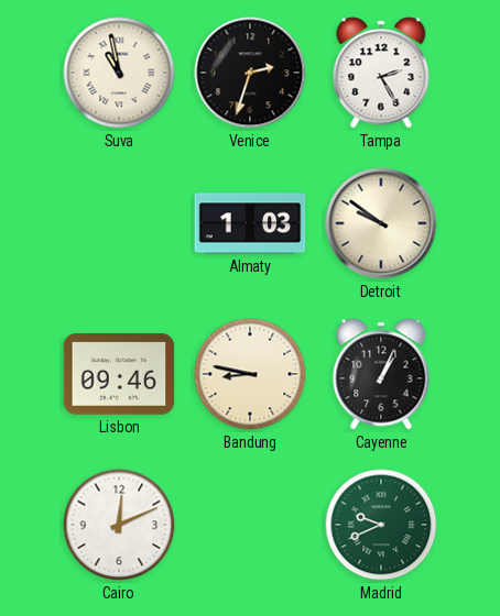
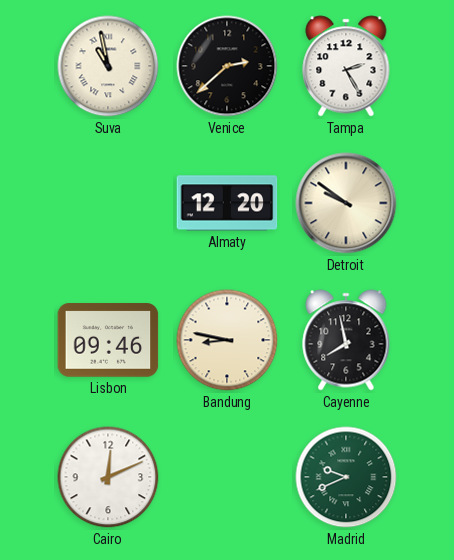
Venice: 2:33 -> 2:38 (227, 66)
Almaty: 1:03 -> 12:20 (227, 203)
Cayenne: 1:04 -> 7:58 (346, 340)
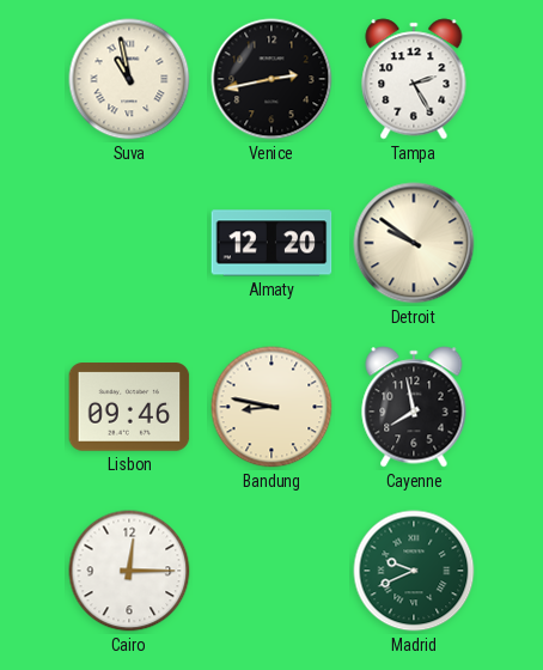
Venice: 2:38 -> 2:43 (271, 79)
Cairo: 12:11 -> 12:15 (129, 571)
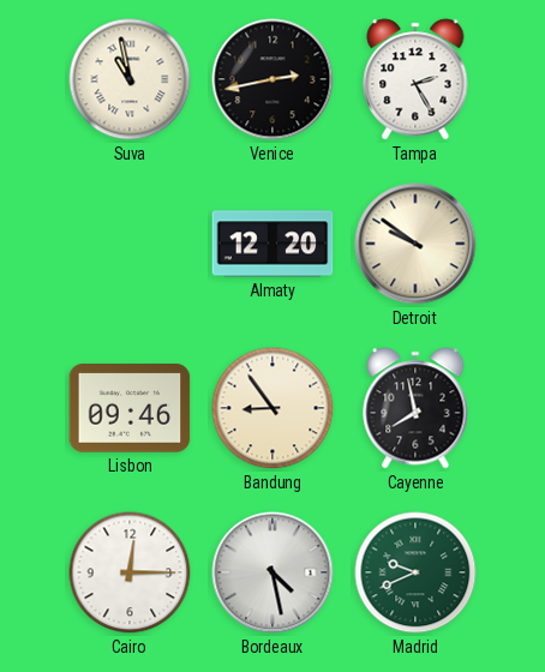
Bandung: 8:47 -> 8:54 (272, 408)
Bordeaux: none -> 4:28 (272, 572)
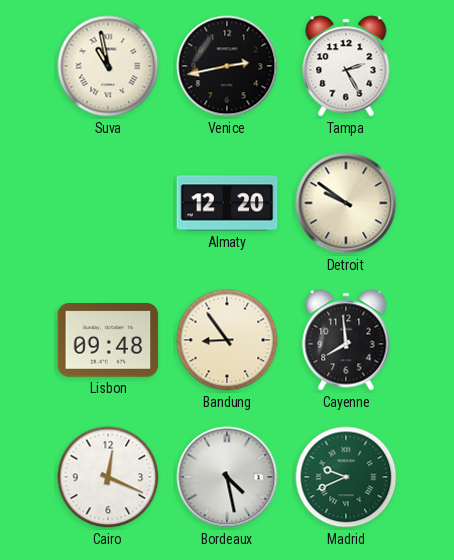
Lisbon: 09:46 -> 09:48 (108, 340)
Cayenne: 7:58 -> 7:59 (346, 340)
Cairo: 12:15 -> 12:19 (108, 477)
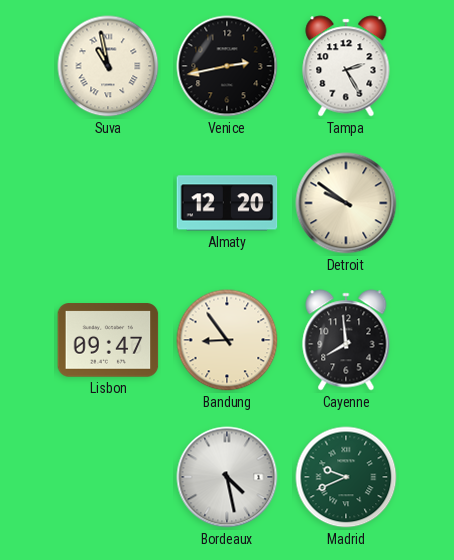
Lisbon: 09:48 -> 09:47 (108, 340)
Cairo: 12:19 -> none (108, 477)
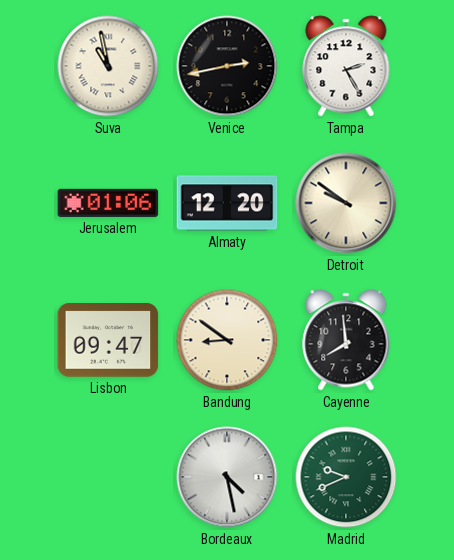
Jerusalem: none -> 01:06 (108, 203)
Bandung: 8:54 -> 8:51 (227, 340)
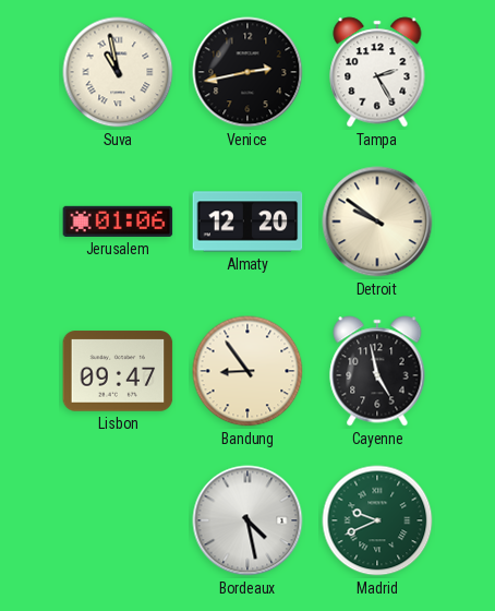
Bandung: 8:51 -> 8:54 (247, 371)
Cayenne: 7:59 -> 4:58 (377, 371)
